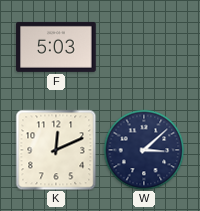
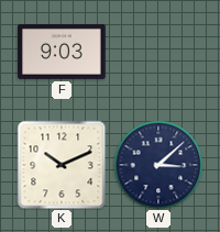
F: 5:03 -> 9:03 (62, 52)
K: 12:11 -> 10:11 (62, 165)
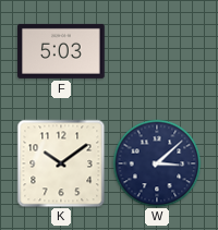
F: 9:03 -> 5:03 (61, 51)
K: 10:11 -> 10:09 (61, 164)
